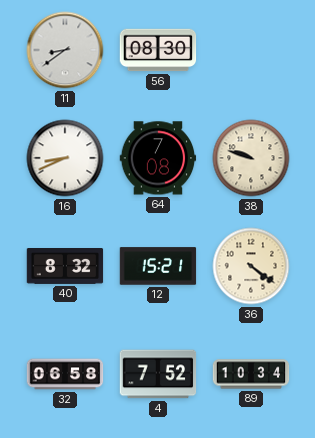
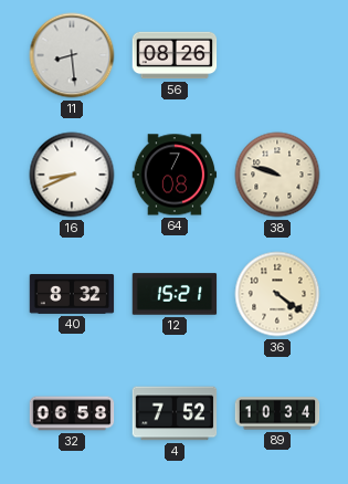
11: 8:39 -> 8:29 (72, 55)
56: 08:30 -> 08:26 (175, 55)
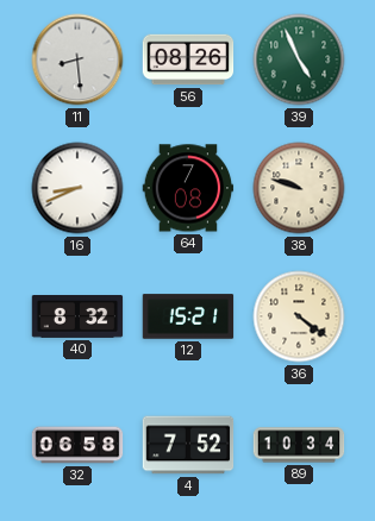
39: none -> 4:56 (299, 59)
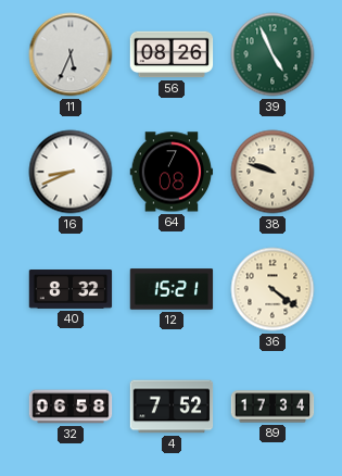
11: 8:29 -> 5:34 (71, 54)
89: 10:34 -> 17:34 (273, 406)
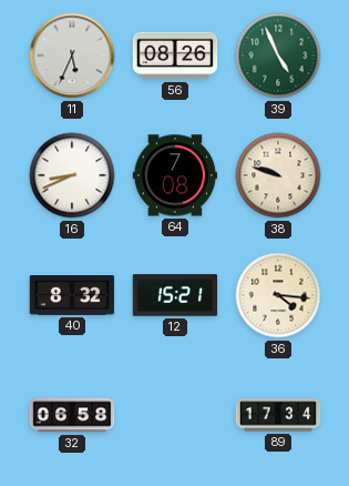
36: 4:21 -> 4:16 (278, 295)
4: 7:52 -> none (172, 406)
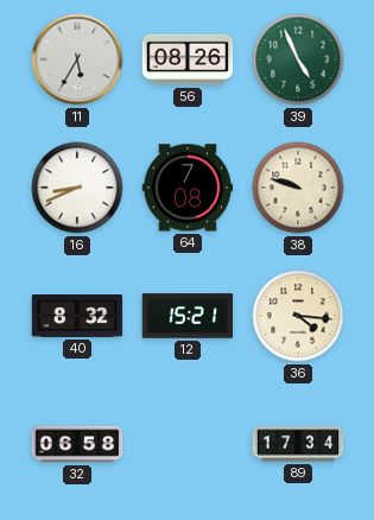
11: 5:34 -> 5:35 (77, 59)
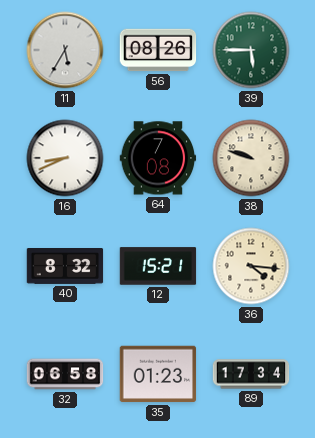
39: 4:56 -> 5:45 (251, 50)
35: none -> 01:23 (158, 374)
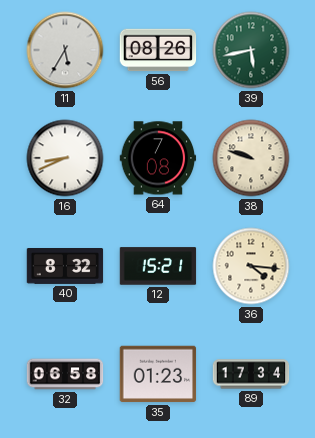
39: 5:45 -> 5:43 (251, 50)
